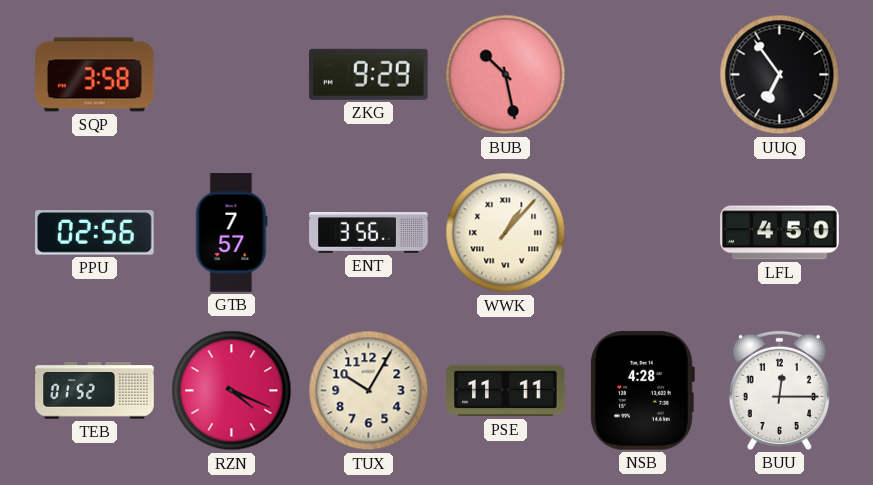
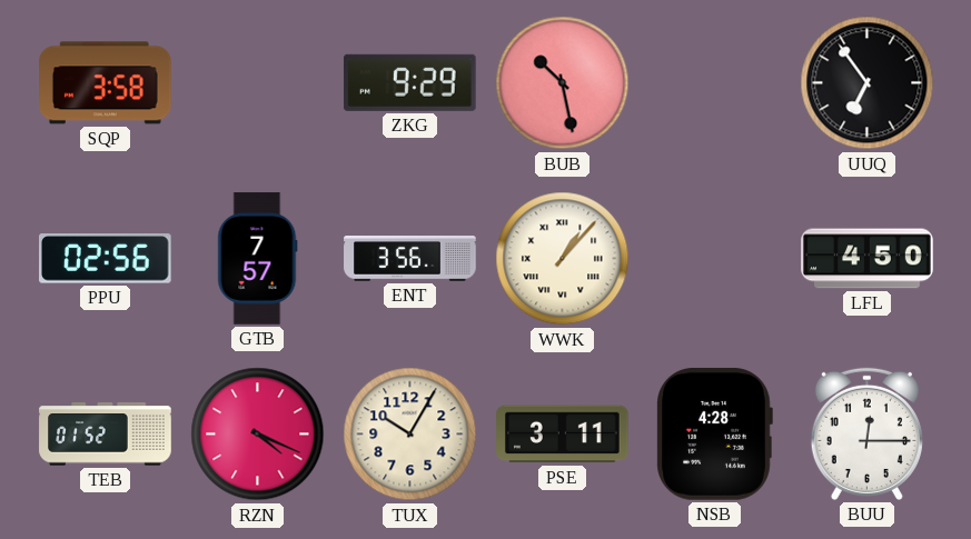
PSE: 11:11 -> 3:11 (563, 435)
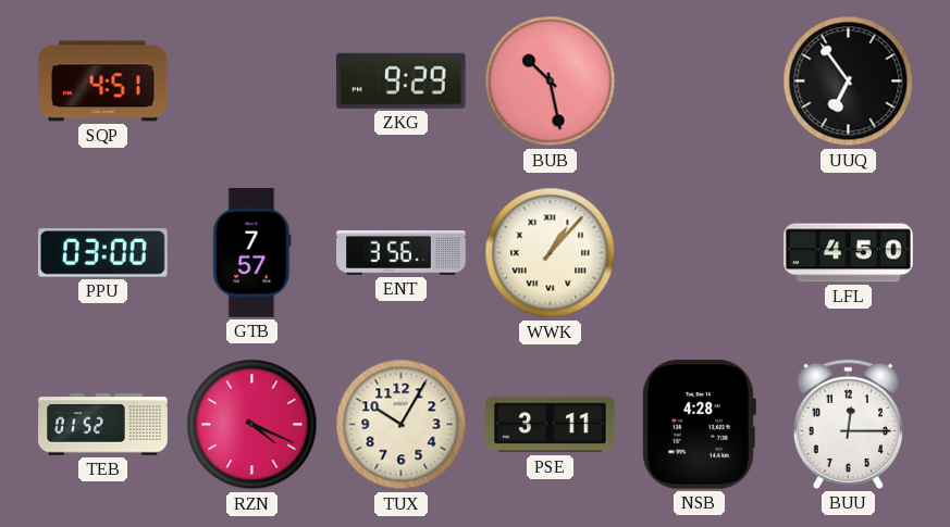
SQP: 3:58 -> 4:51 (103, 81)
PPU: 02:56 -> 03:00 (103, 253)
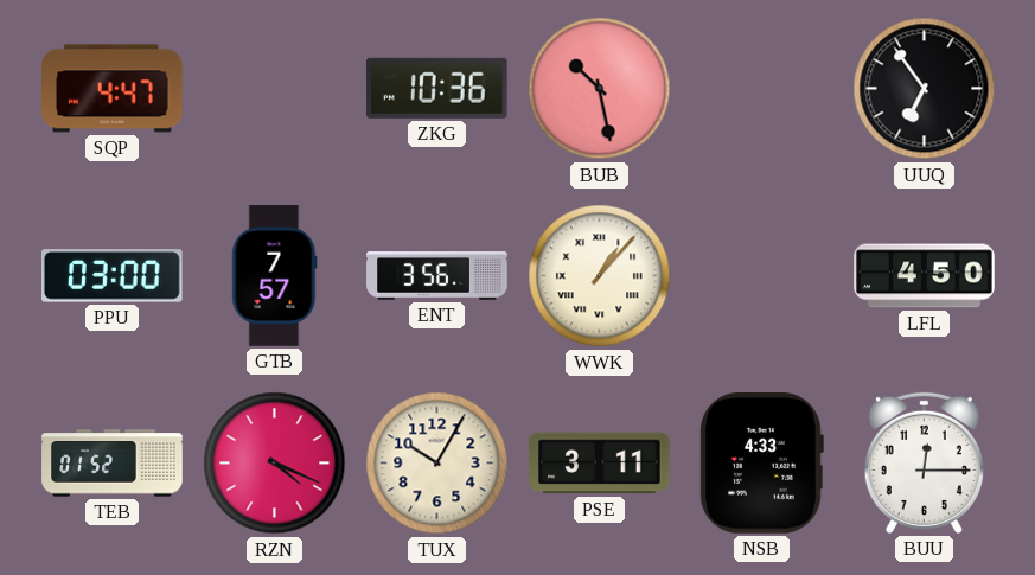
SQP: 4:51 -> 4:47 (113, 89)
ZKG: 9:29 -> 10:36 (436, 88)
NSB: 4:28 -> 4:33 (761, 462)
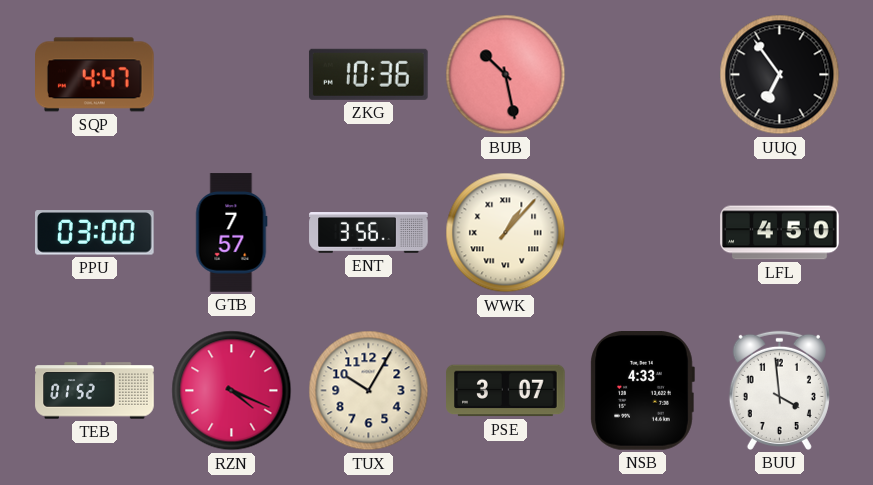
PSE: 3:11 -> 3:07 (506, 391)
BUU: 12:15 -> 3:59 (779, 390)
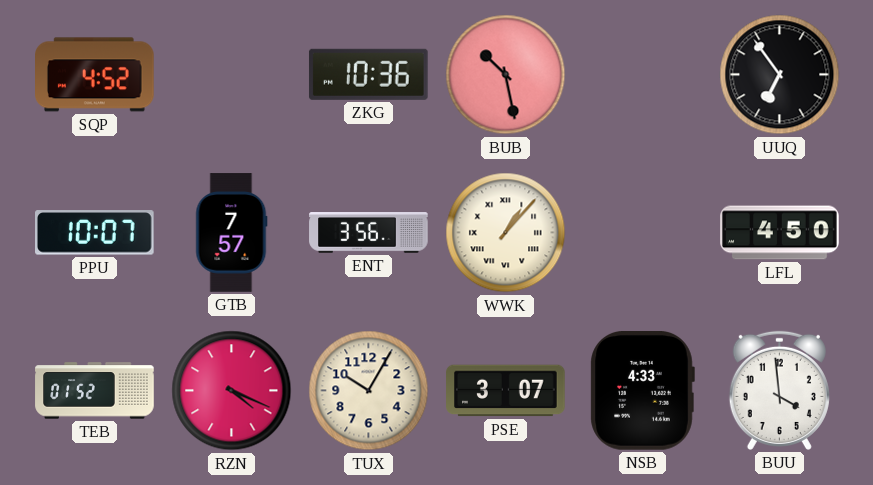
SQP: 4:47 -> 4:52 (95, 75)
PPU: 03:00 -> 10:07 (95, 233)
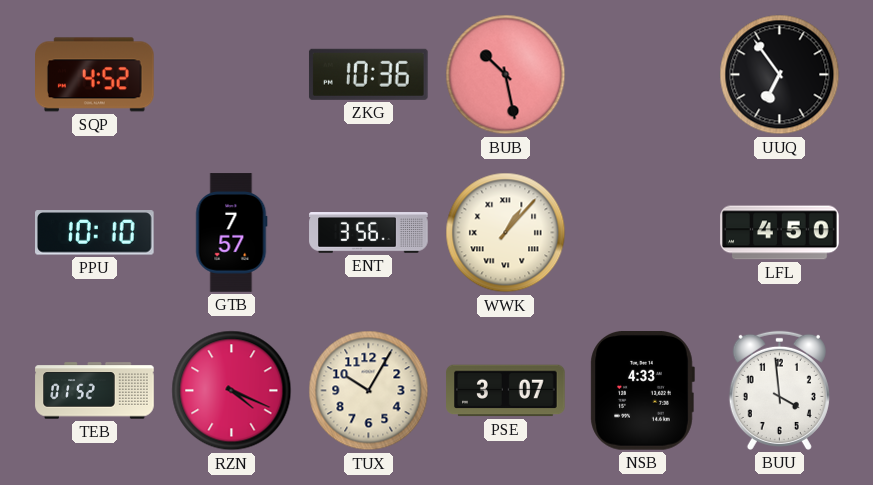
PPU: 10:07 -> 10:10 (95, 233)
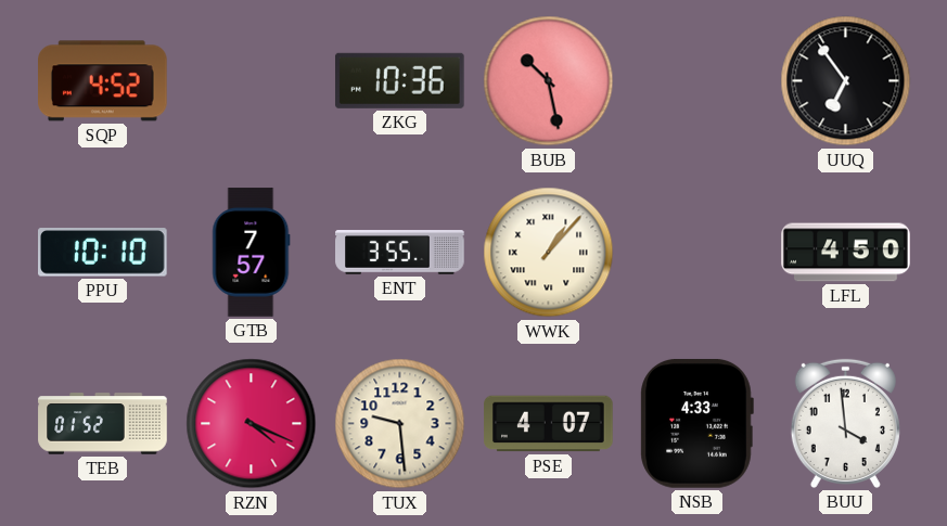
ENT: 3:56 -> 3:55 (400, 253)
TUX: 10:05 -> 9:29 (400, 424)
PSE: 3:07 -> 4:07 (549, 424)
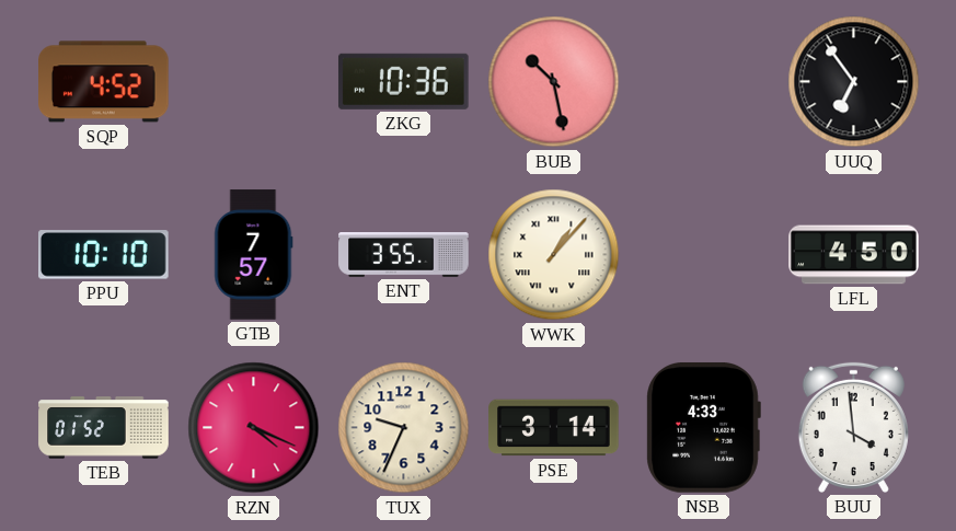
TUX: 9:29 -> 9:34 (404, 428)
PSE: 4:07 -> 3:14 (554, 428)
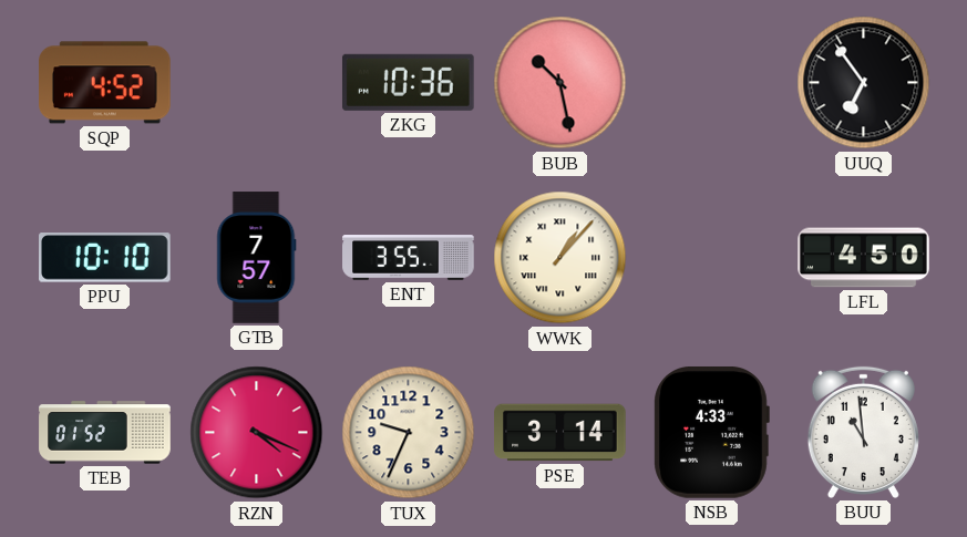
BUU: 3:59 -> 10:59 (863, 432)
